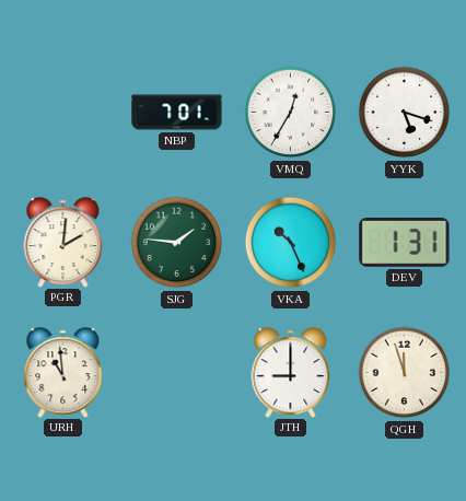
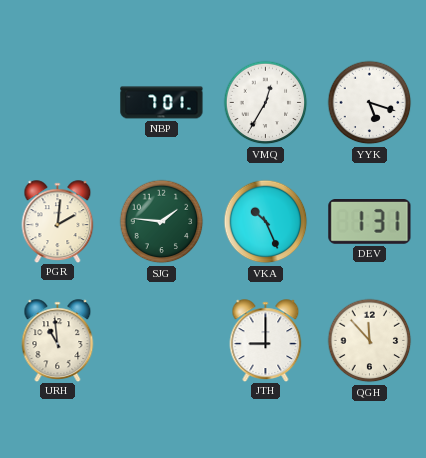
QGH: 11:57 -> 11:53 (370, 341)
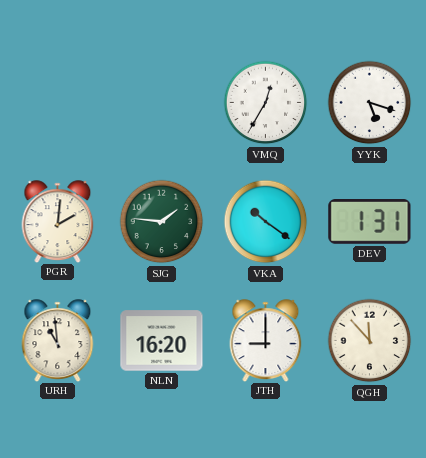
NBP: 7:01 -> none (162, 103)
VKA: 10:26 -> 10:21 (266, 222)
NLN: none -> 16:20 (162, 341)
